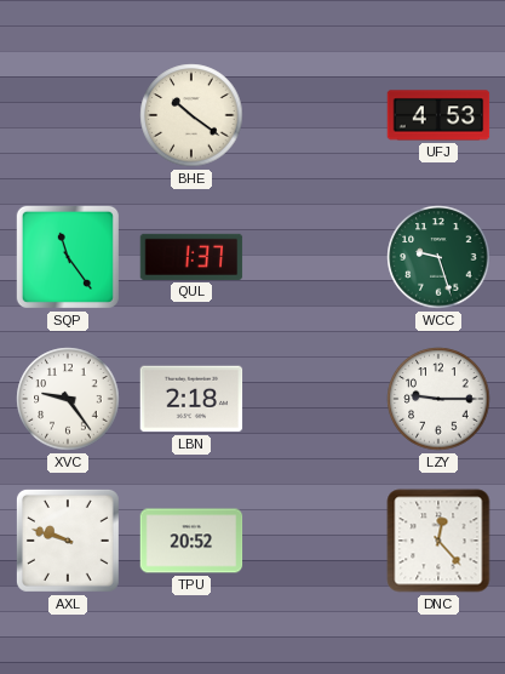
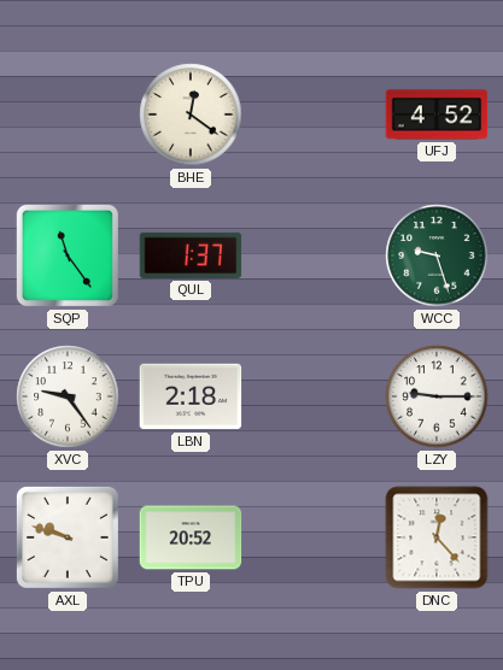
BHE: 10:21 -> 12:21 (191, 114)
UFJ: 4:53 -> 4:52 (437, 114)
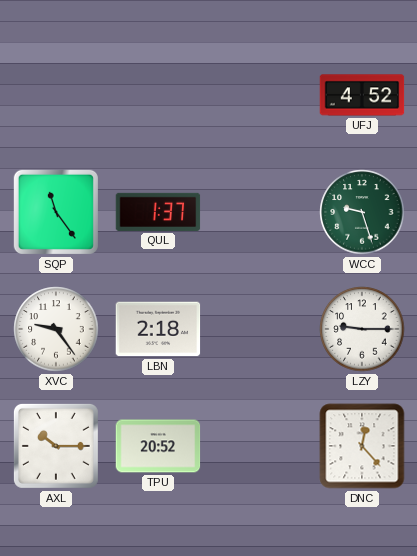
BHE: 12:21 -> none (191, 114)
AXL: 9:48 -> 10:15 (56, 446)
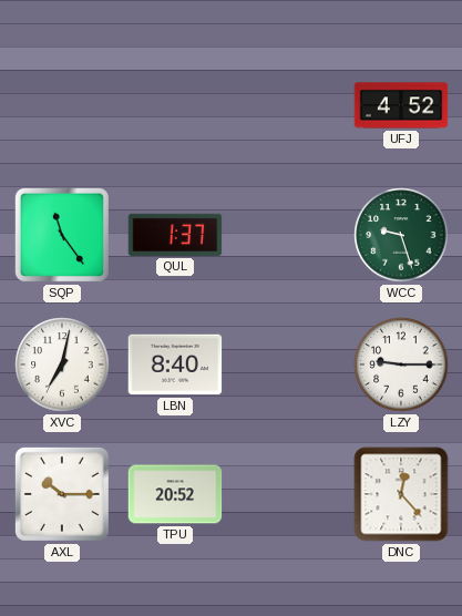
XVC: 9:24 -> 7:02 (62, 365)
LBN: 2:18 -> 8:40 (175, 365)
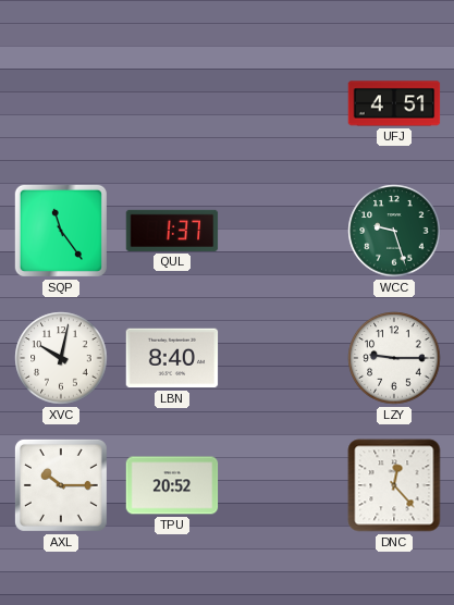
UFJ: 4:52 -> 4:51 (394, 103)
XVC: 7:02 -> 10:02 (61, 358)
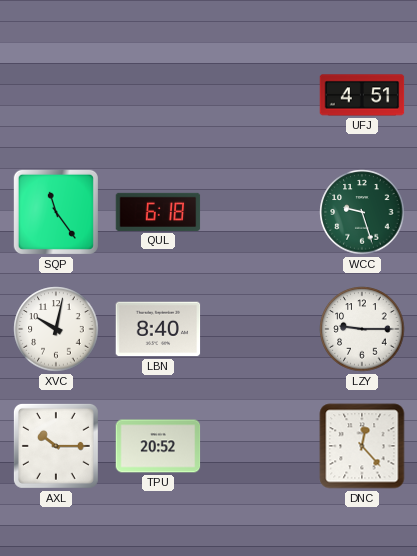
QUL: 1:37 -> 6:18 (158, 212)
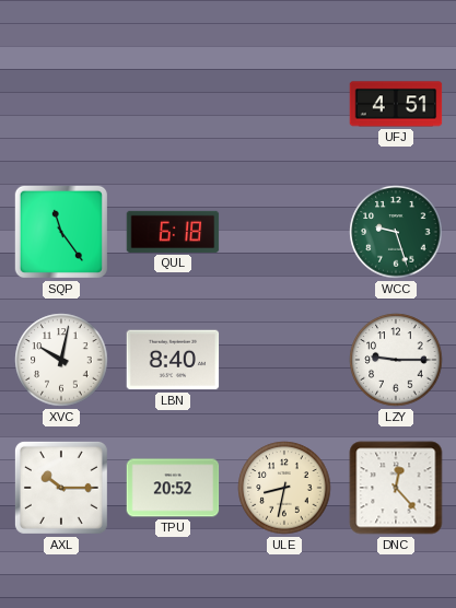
ULE: none -> 8:32 (284, 488)
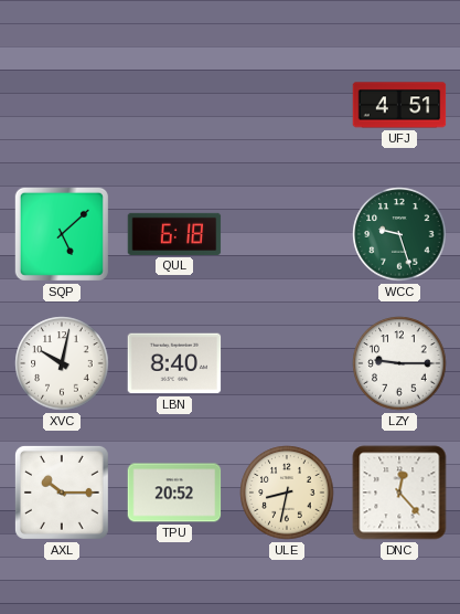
SQP: 11:24 -> 5:08 (62, 234)
